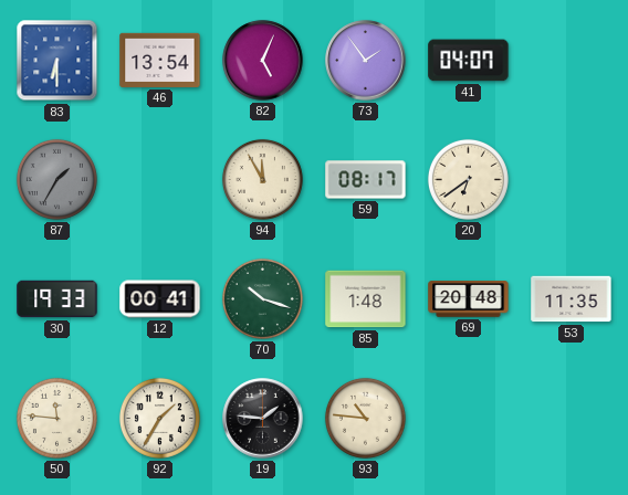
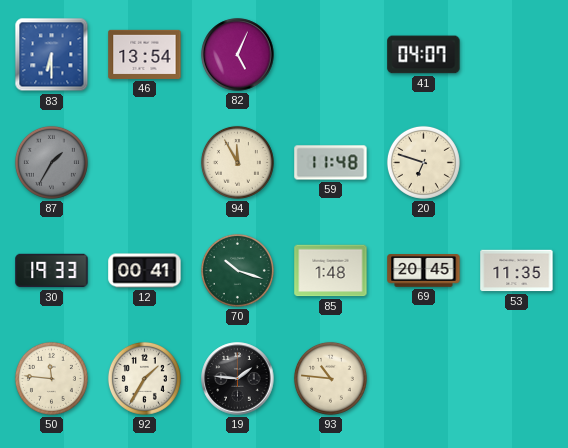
73: 1:54 -> none (366, 61)
59: 08:17 -> 11:48 (331, 163)
20: 6:39 -> 6:48 (423, 162)
69: 20:48 -> 20:45 (424, 271)
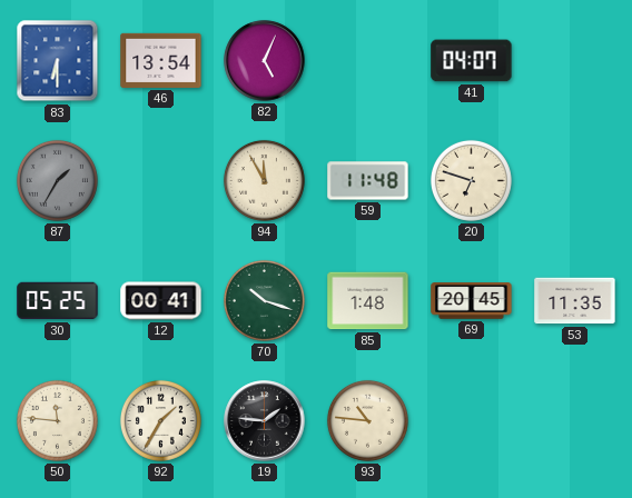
30: 19:33 -> 05:25 (58, 301)
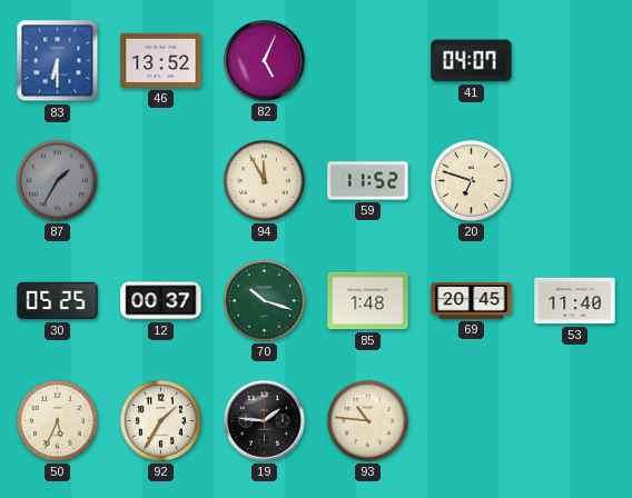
46: 13:54 -> 13:52 (161, 60)
59: 11:48 -> 11:52 (368, 181)
12: 00:41 -> 00:37 (161, 301)
53: 11:35 -> 11:40 (575, 301)
50: 11:46 -> 5:34 (57, 420)
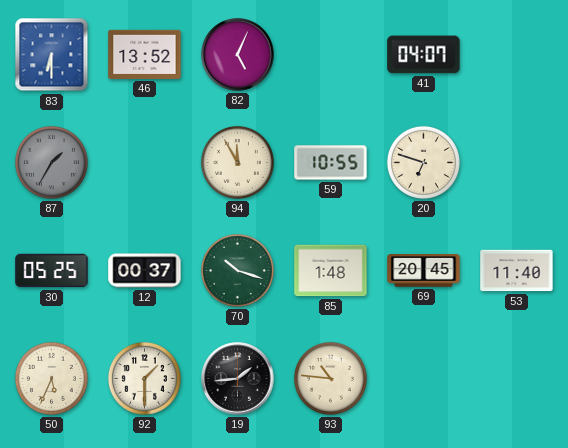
59: 11:52 -> 10:55 (331, 163)
92: 1:35 -> 1:30 (144, 378)
19: 1:46 -> 1:44 (238, 379)
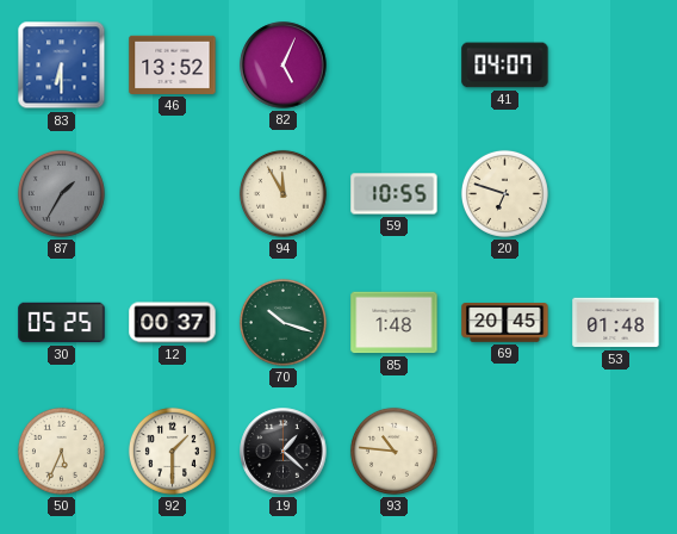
53: 11:40 -> 01:48 (616, 323)
19: 1:44 -> 1:22 (284, 452)
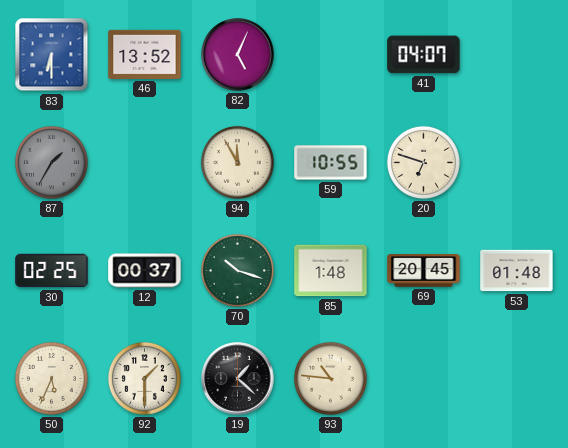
30: 05:25 -> 02:25 (52, 271)
